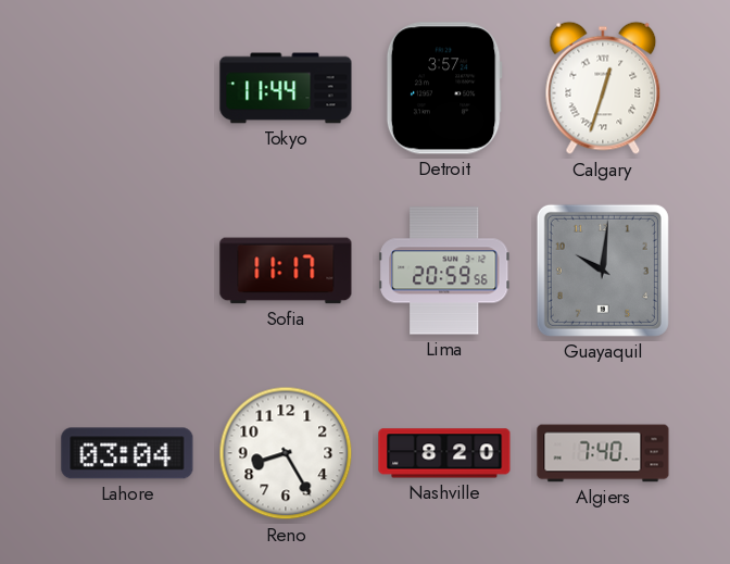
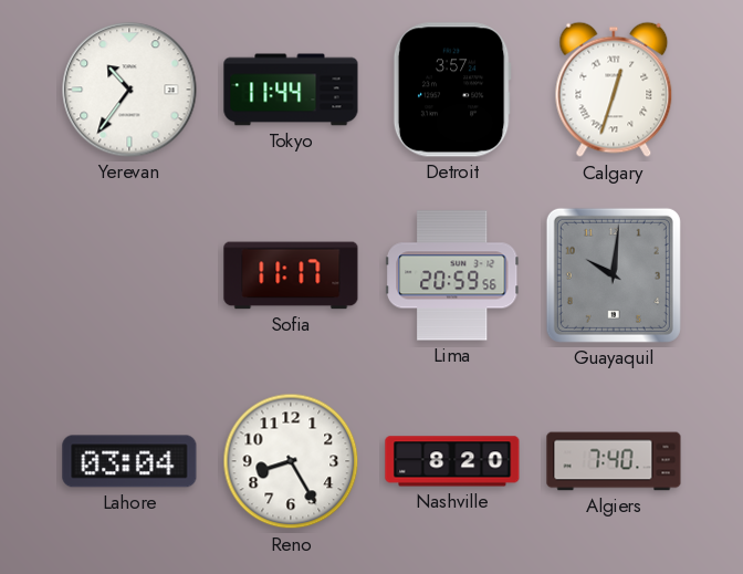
Yerevan: none -> 10:36 (129, 90)
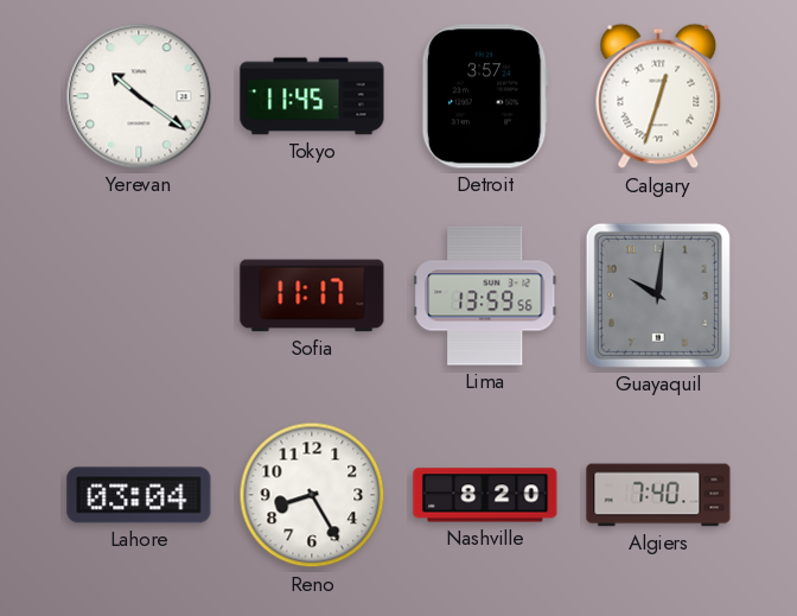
Yerevan: 10:36 -> 10:21 (139, 96)
Tokyo: 11:44 -> 11:45 (312, 96)
Lima: 20:59 -> 13:59 (485, 296)
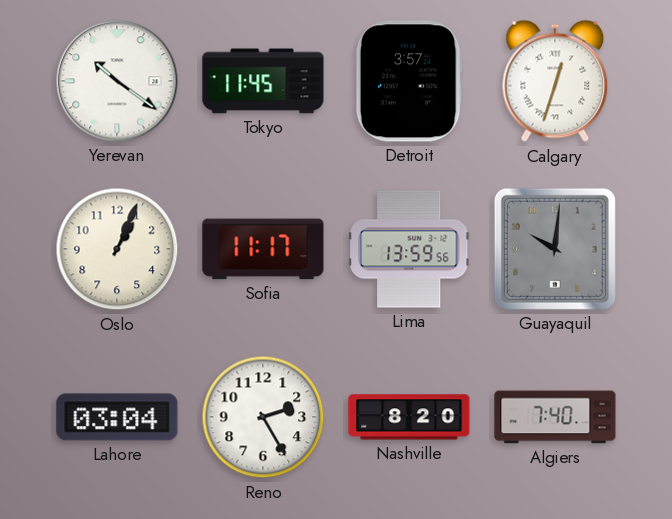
Oslo: none -> 1:04 (117, 249)
Reno: 8:25 -> 2:25 (263, 417)
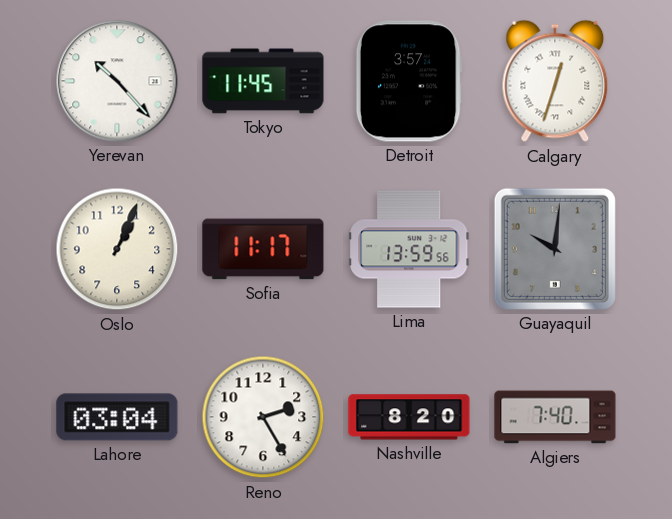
Yerevan: 10:21 -> 10:23 (117, 81)
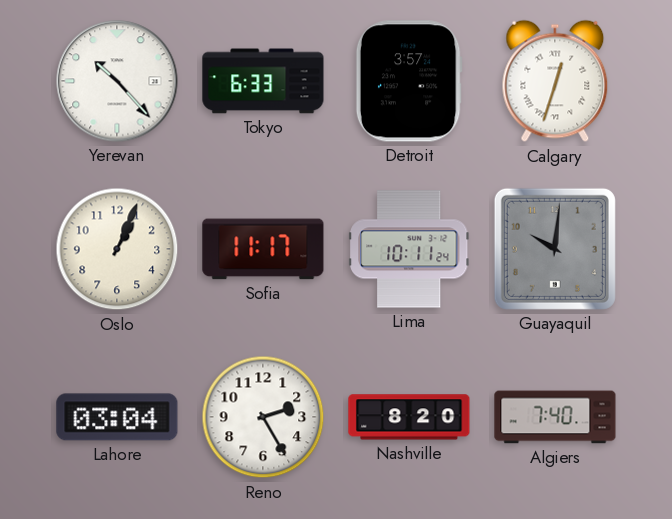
Tokyo: 11:45 -> 6:33 (263, 81)
Lima: 13:59 -> 10:11 (409, 249)
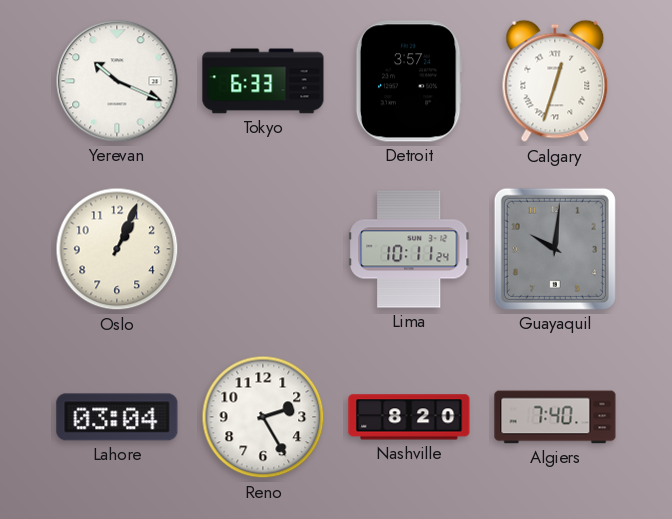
Yerevan: 10:23 -> 10:19 (117, 81)
Sofia: 11:17 -> none (263, 249)
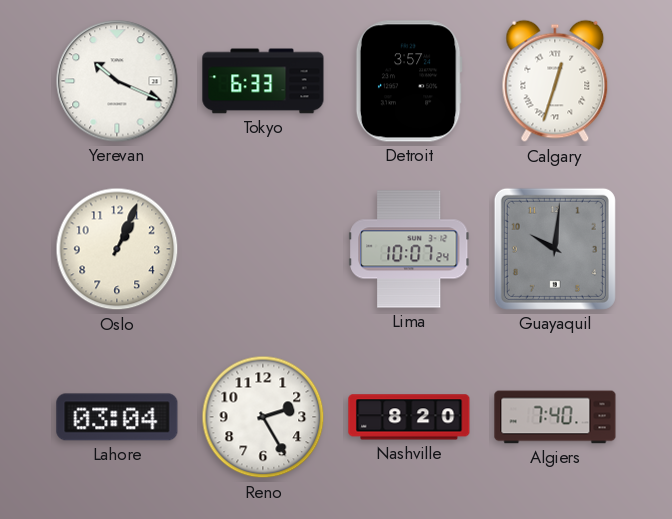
Lima: 10:11 -> 10:07 (409, 249)
